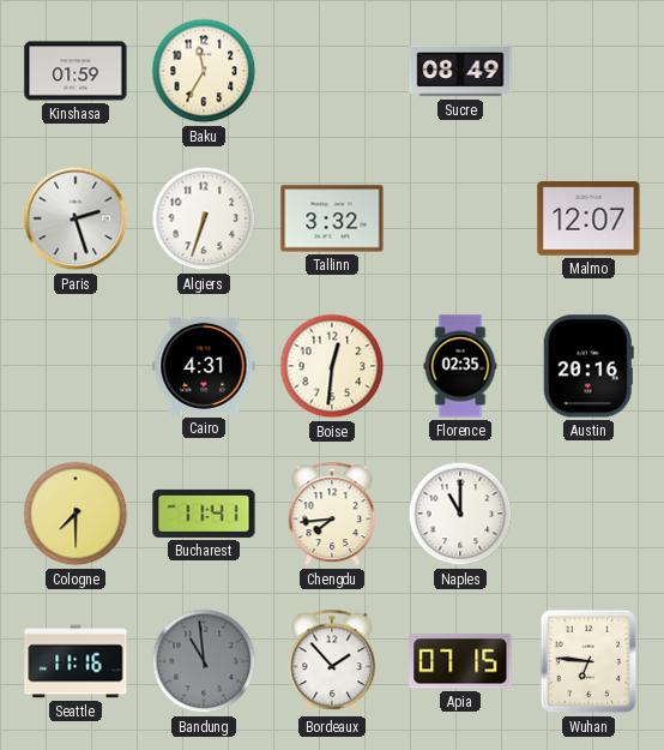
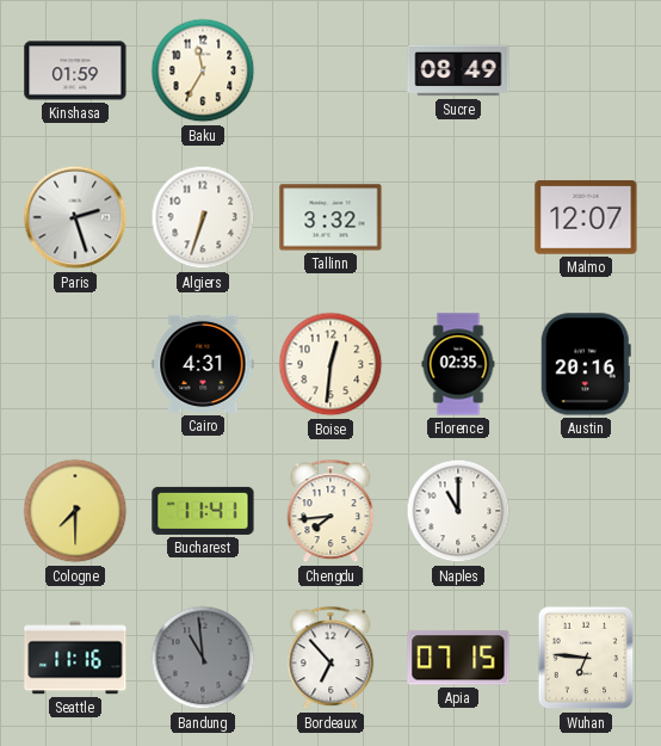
Bordeaux: 1:53 -> 6:53 (330, 658)
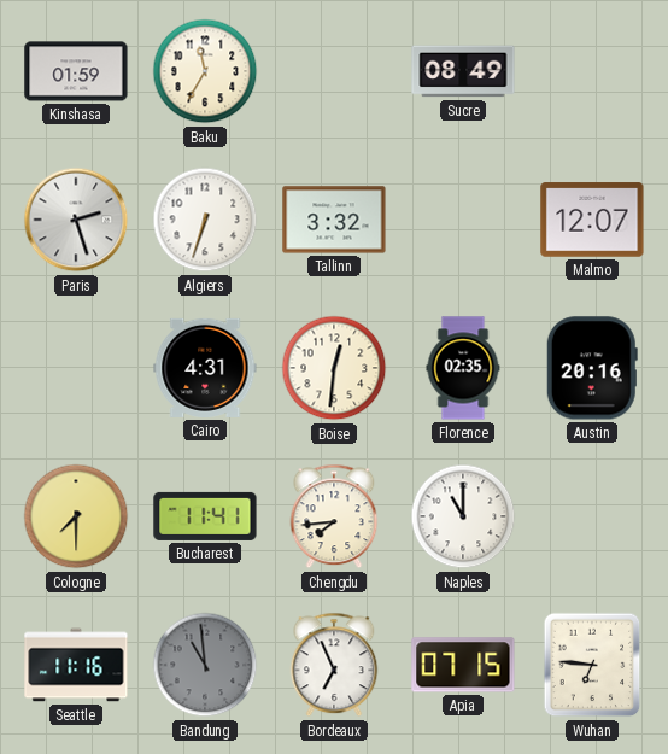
Bordeaux: 6:53 -> 6:56 (334, 665)
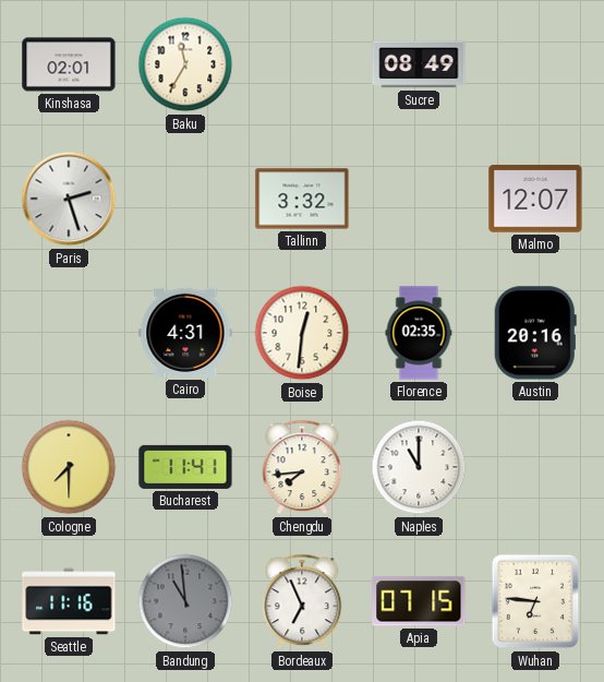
Kinshasa: 01:59 -> 02:01 (69, 64)
Algiers: 6:33 -> none (205, 220)
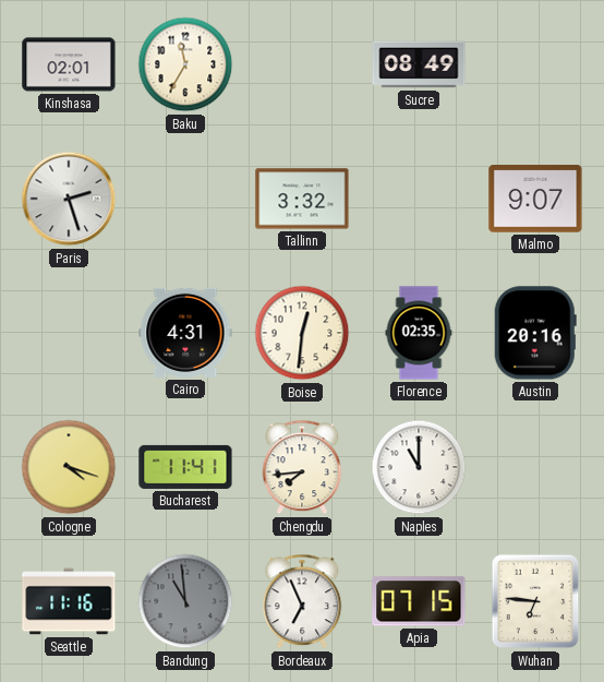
Malmo: 12:07 -> 9:07 (535, 199)
Cologne: 7:30 -> 4:18 (69, 467)
